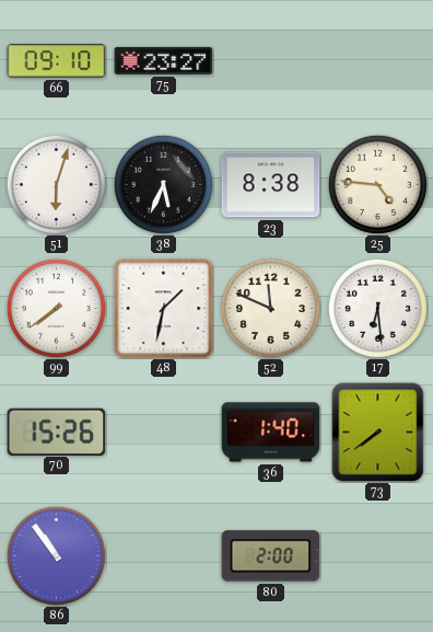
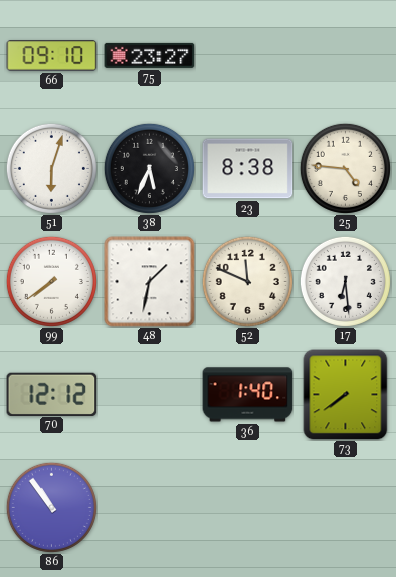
70: 15:26 -> 12:12 (52, 394)
80: 2:00 -> none (271, 556)
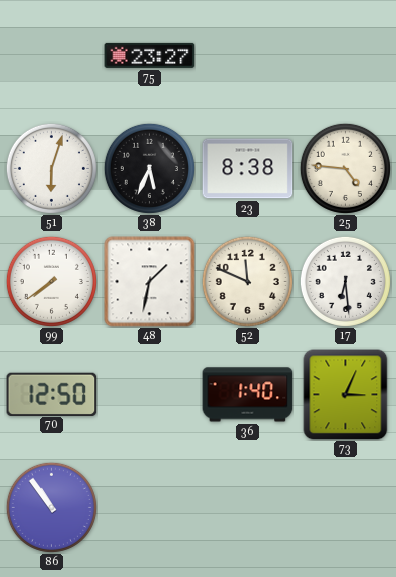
66: 09:10 -> none (52, 56)
70: 12:12 -> 12:50 (52, 394)
73: 7:39 -> 3:04 (346, 395)
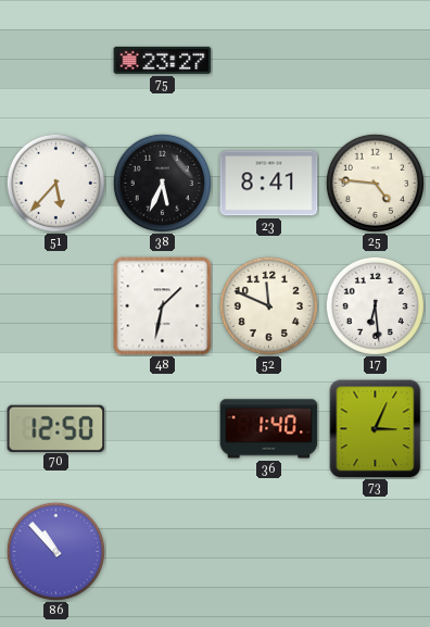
51: 6:03 -> 5:37 (55, 183)
23: 8:38 -> 8:41 (269, 184)
99: 7:39 -> none (51, 281)
86: 10:54 -> 10:53 (55, 551)
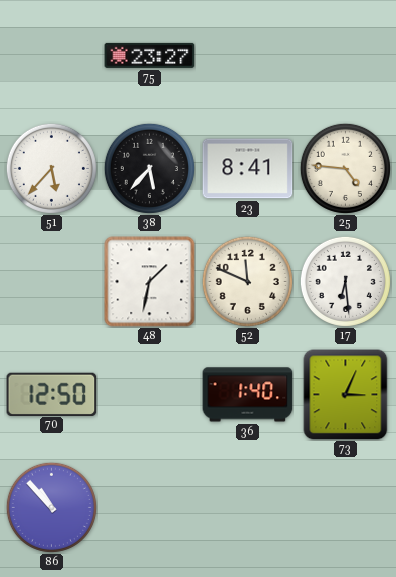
38: 5:34 -> 5:37 (149, 168)
